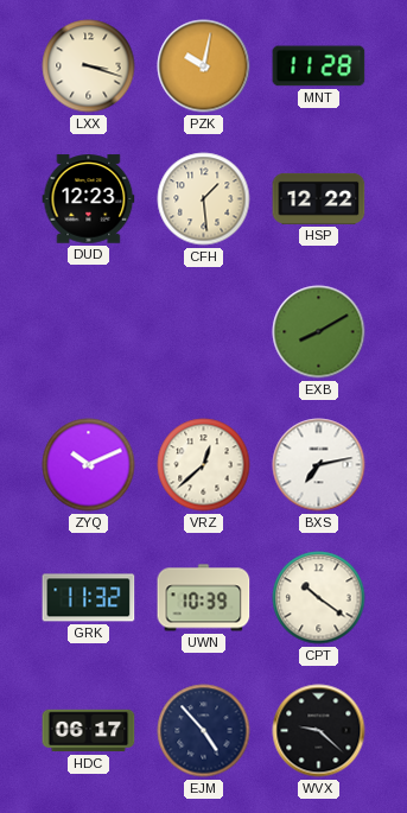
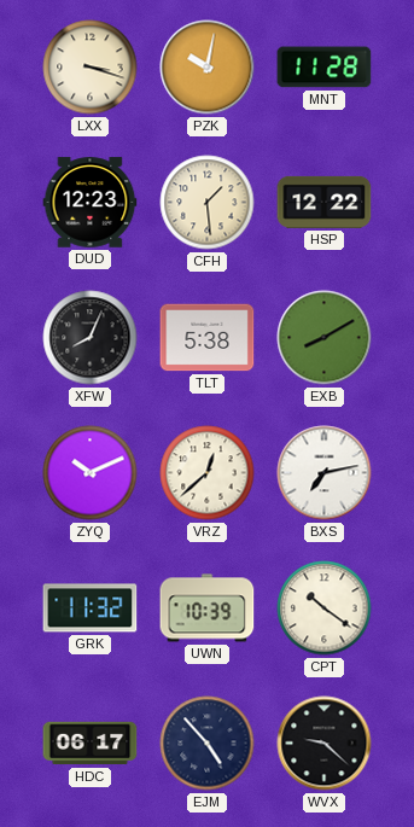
XFW: none -> 8:04 (91, 338)
TLT: none -> 5:38 (208, 338)
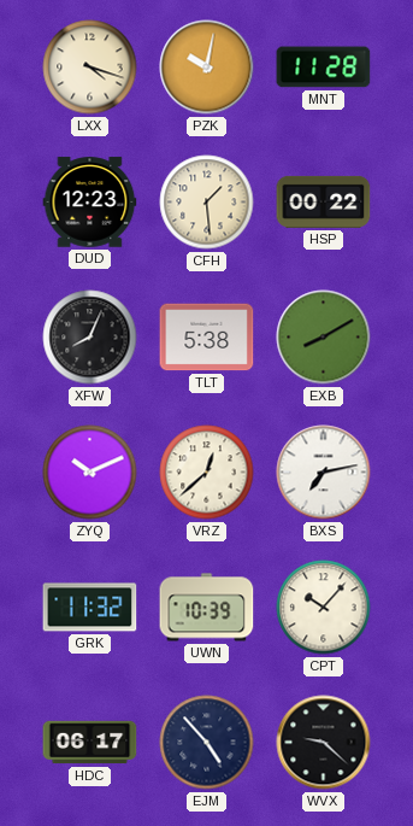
LXX: 3:18 -> 4:18 (90, 68)
HSP: 12:22 -> 00:22 (324, 201)
CPT: 10:21 -> 10:07 (324, 608)
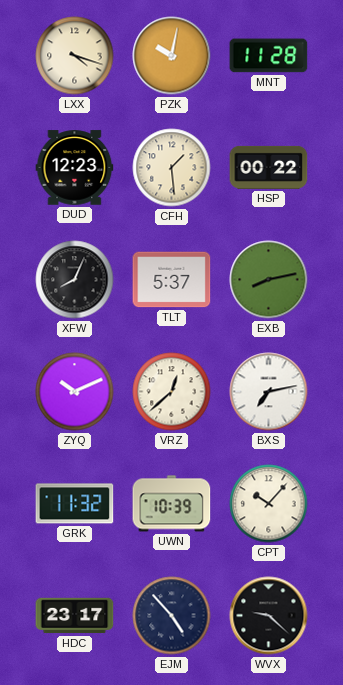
TLT: 5:38 -> 5:37 (172, 280)
EXB: 8:10 -> 8:13 (269, 280)
HDC: 06:17 -> 23:17 (75, 616)
